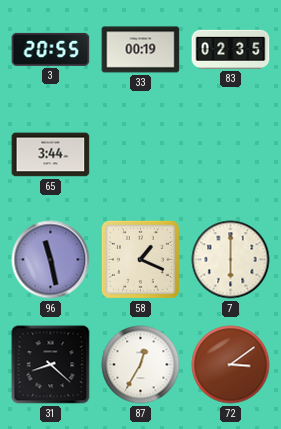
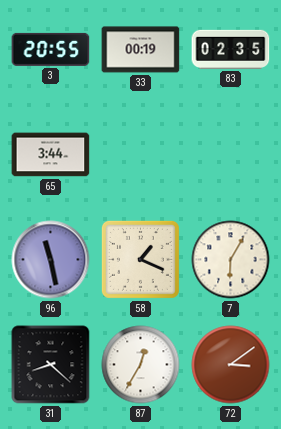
7: 6:00 -> 6:05 (231, 260)
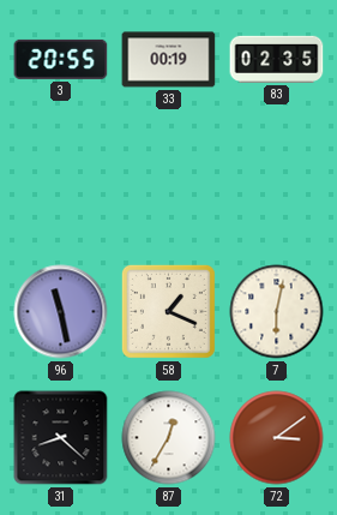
65: 3:44 -> none (51, 155)
7: 6:05 -> 6:02 (277, 312)
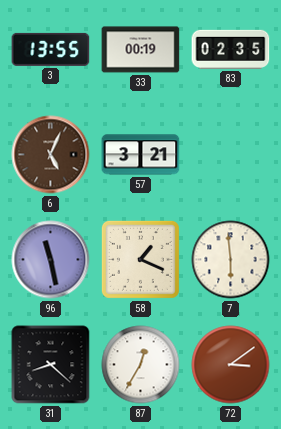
3: 20:55 -> 13:55 (51, 49)
6: none -> 5:04 (51, 155)
57: none -> 3:21 (141, 155)
7: 6:02 -> 5:59 (231, 260)
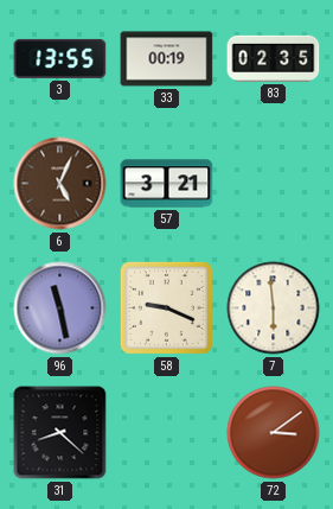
58: 1:19 -> 9:19 (166, 307)
87: 12:35 -> none (141, 365)
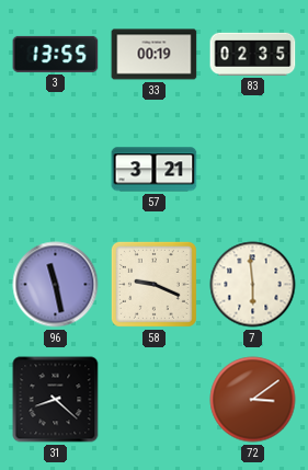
6: 5:04 -> none (60, 184)
